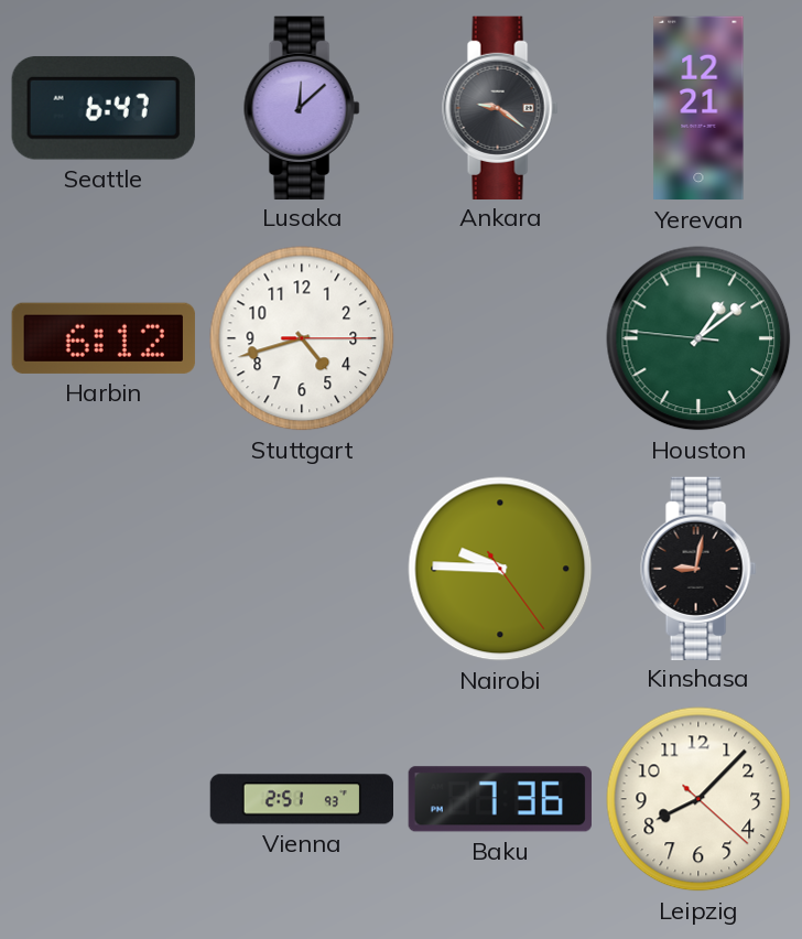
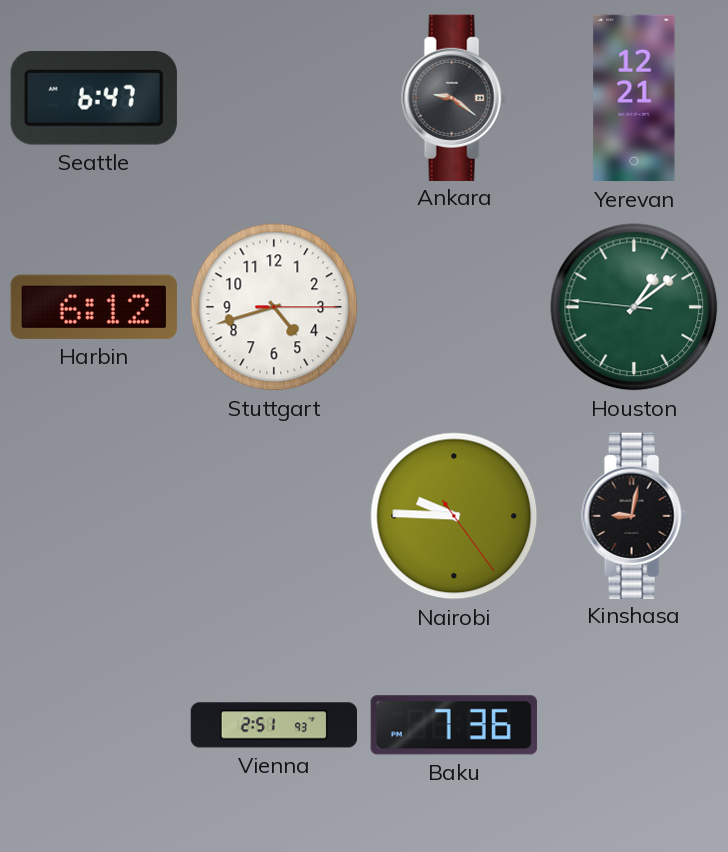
Lusaka: 12:08 -> none (302, 107)
Leipzig: 8:07 -> none (698, 799)
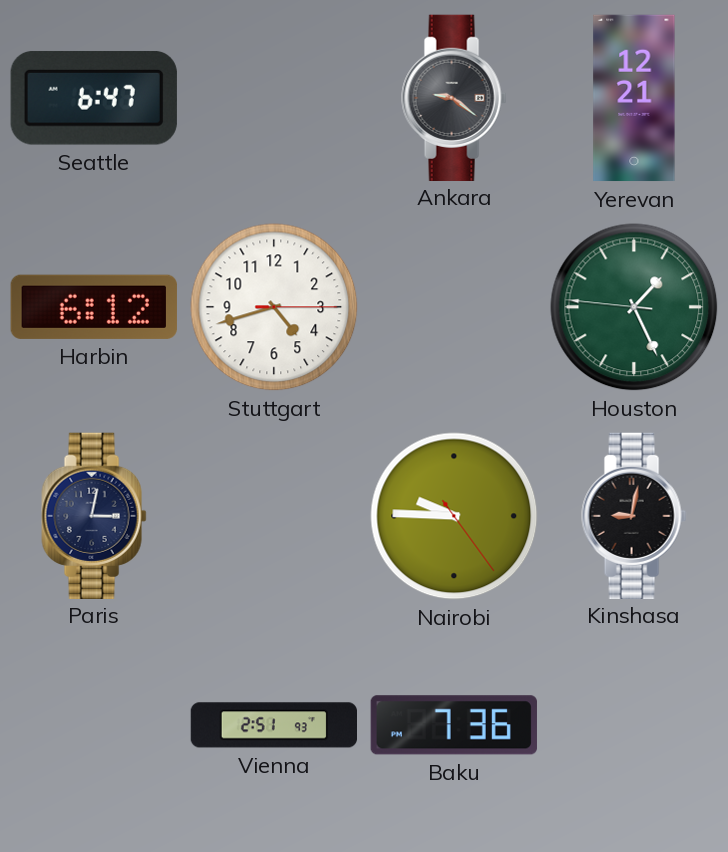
Houston: 1:08 -> 1:25 (634, 307)
Paris: none -> 3:02 (94, 515)
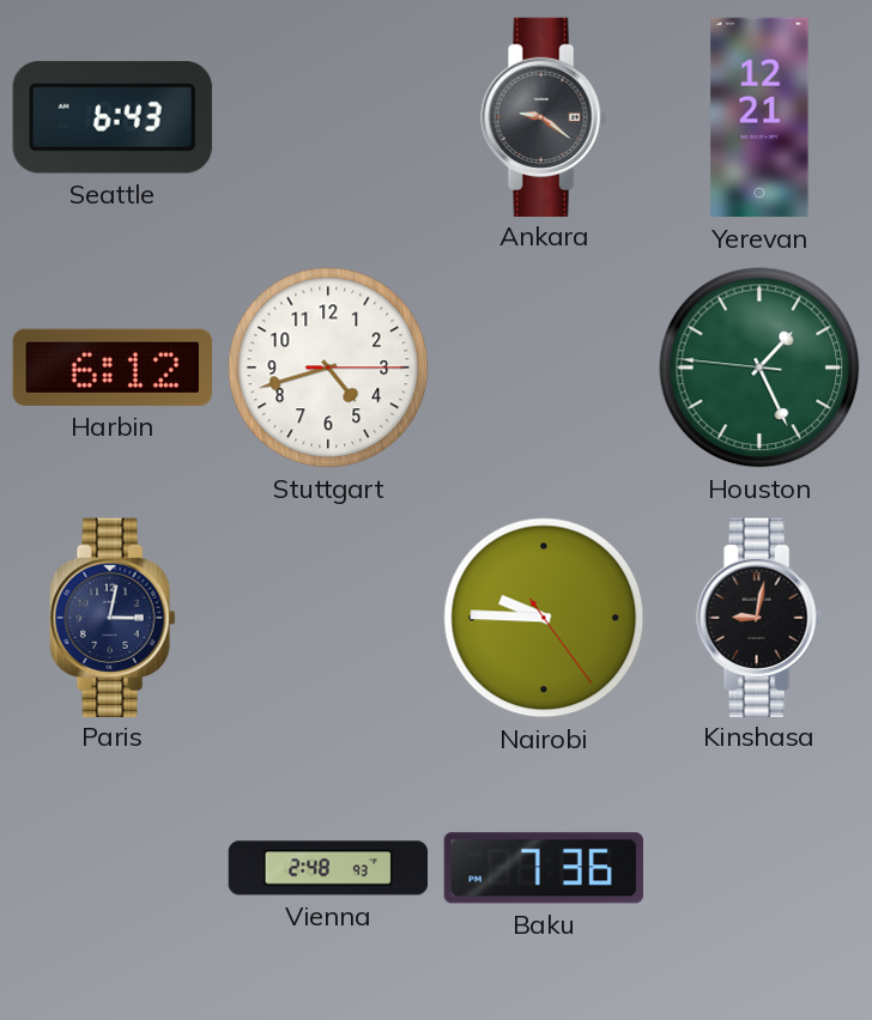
Seattle: 6:47 -> 6:43 (113, 117)
Vienna: 2:51 -> 2:48 (328, 868)
